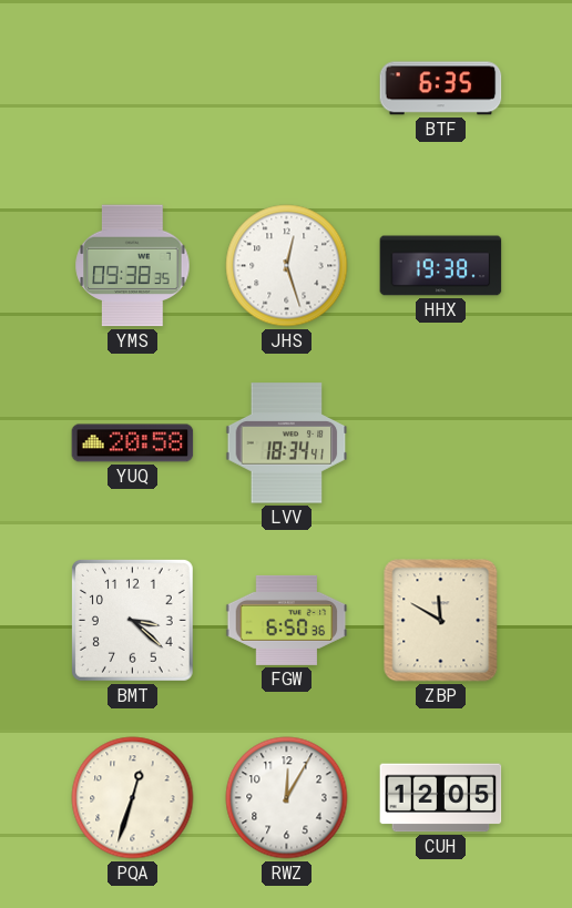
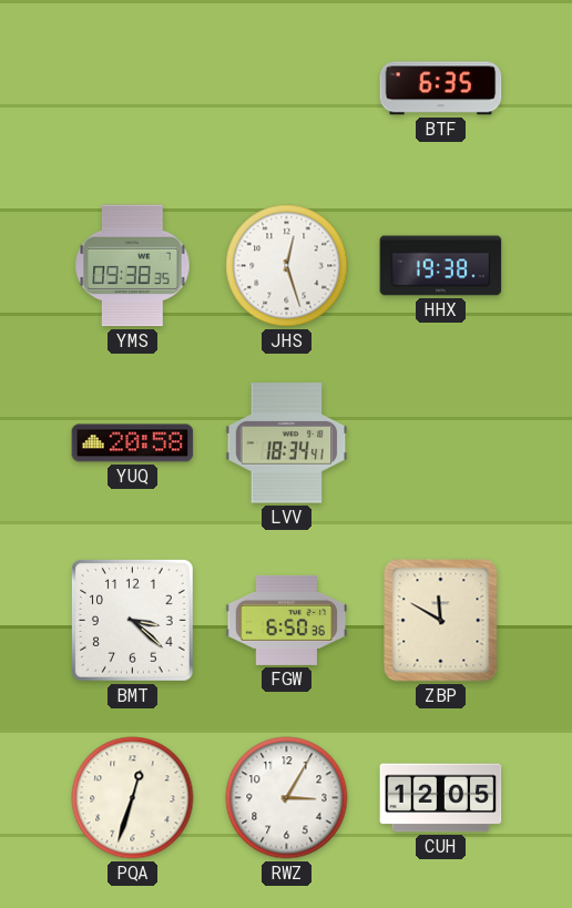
RWZ: 12:05 -> 3:05 (287, 798)
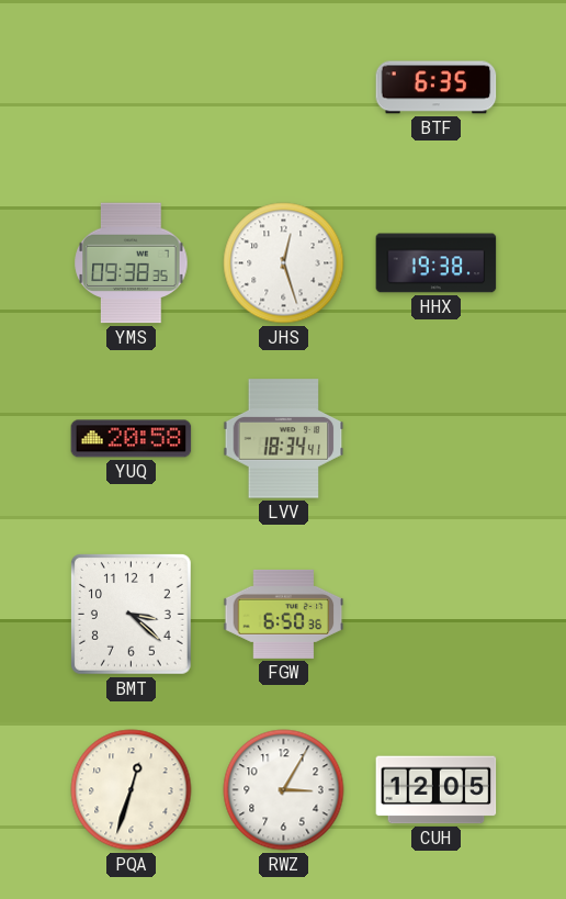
ZBP: 11:50 -> none (441, 621)
